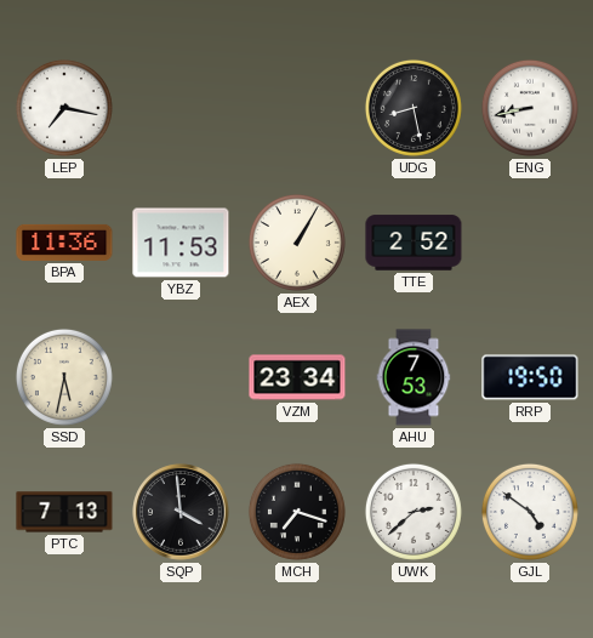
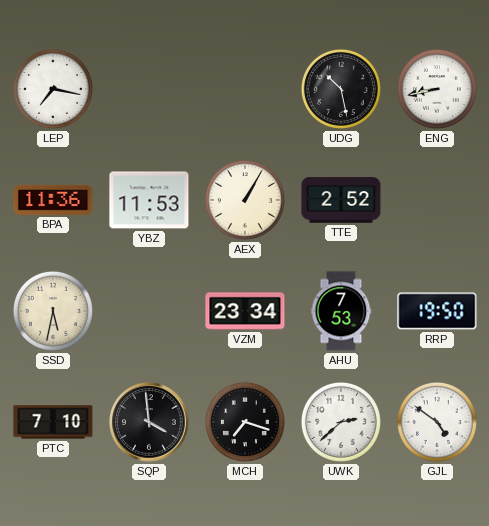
UDG: 8:28 -> 10:28 (341, 89)
PTC: 7:13 -> 7:10 (53, 422)
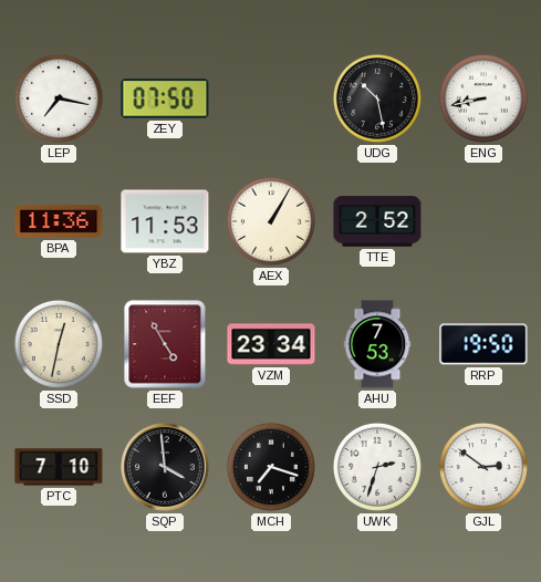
ZEY: none -> 07:50 (165, 98)
SSD: 5:32 -> 12:32 (59, 344)
EEF: none -> 4:55 (165, 344)
UWK: 2:38 -> 2:33 (377, 467)
GJL: 4:51 -> 2:51 (483, 467)
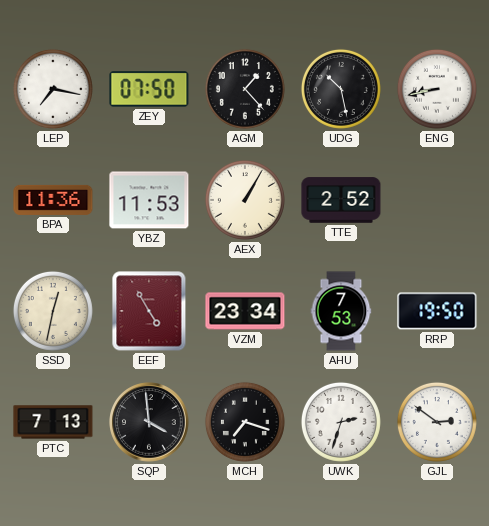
AGM: none -> 1:23 (245, 89)
PTC: 7:10 -> 7:13 (53, 422)
